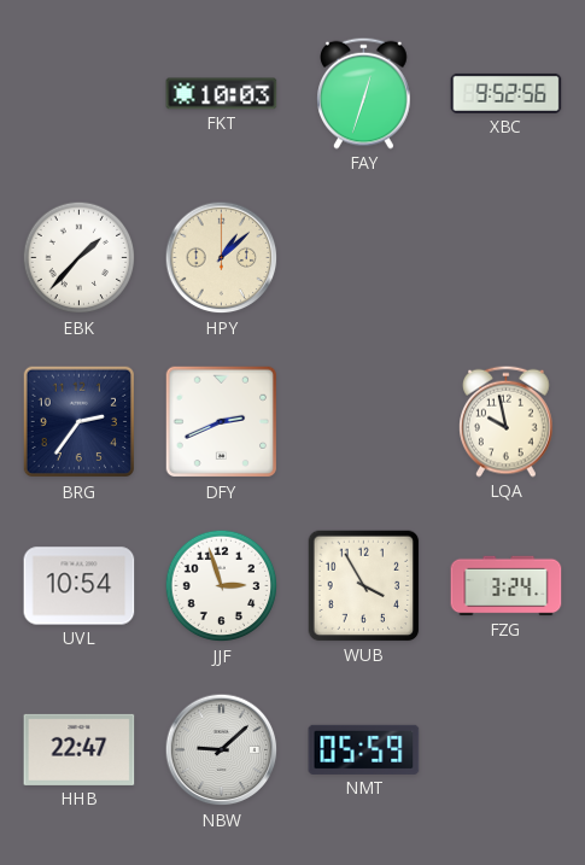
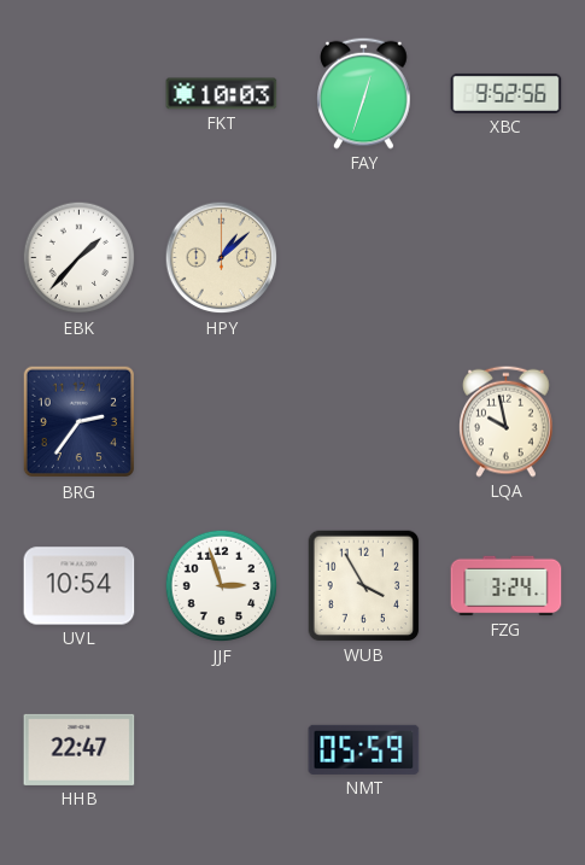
DFY: 2:41 -> none (222, 422)
NBW: 9:08 -> none (222, 750)
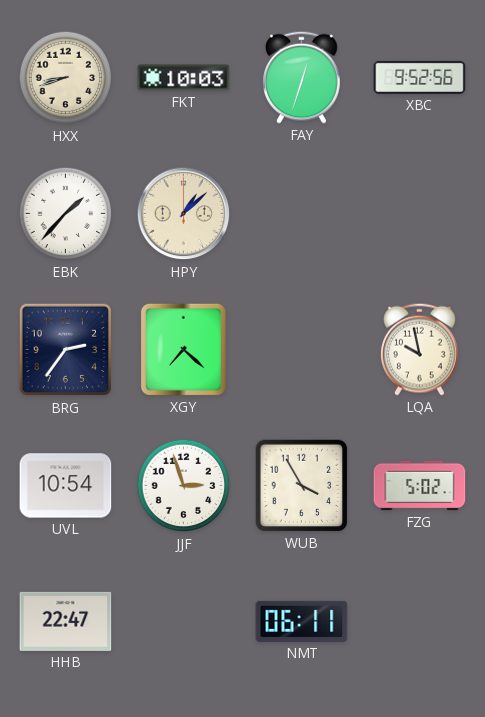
HXX: none -> 8:42 (66, 78)
XGY: none -> 7:22 (183, 349)
FZG: 3:24 -> 5:02 (420, 486)
NMT: 05:59 -> 06:11 (302, 621)
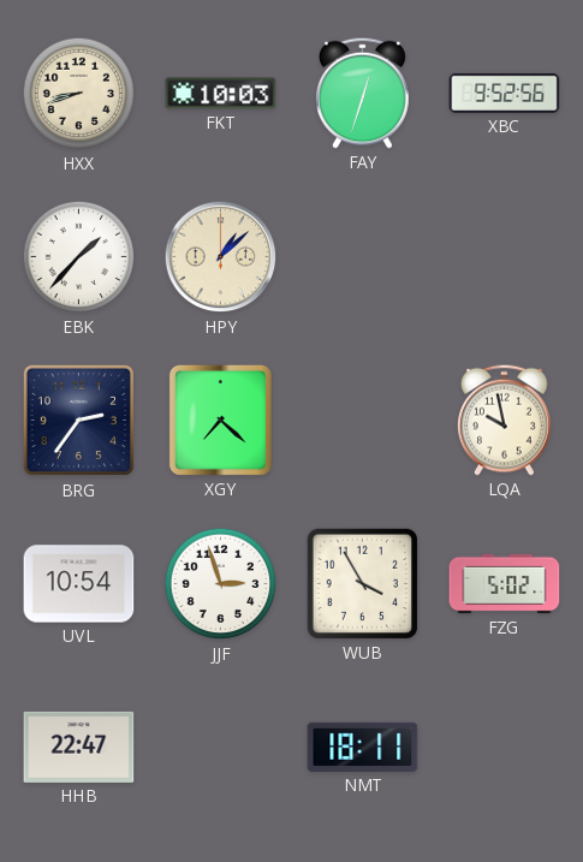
NMT: 06:11 -> 18:11 (363, 747)
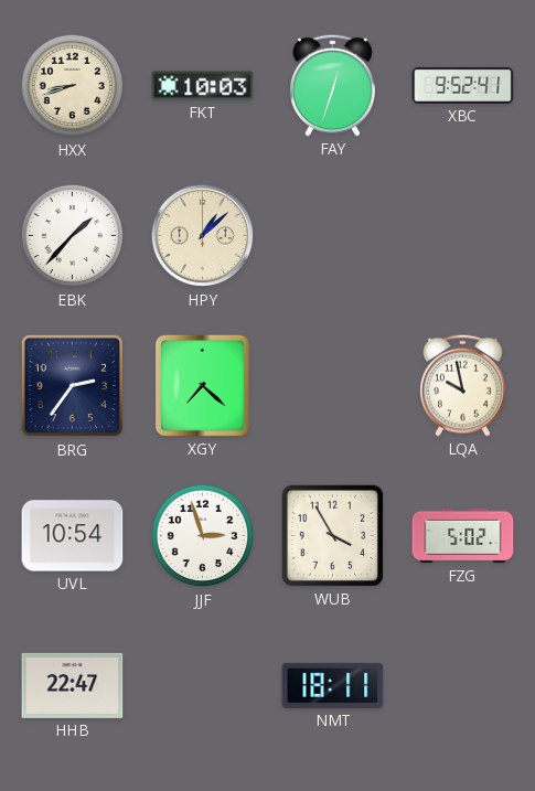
XBC: 9:52:56 -> 9:52:41 (463, 85)
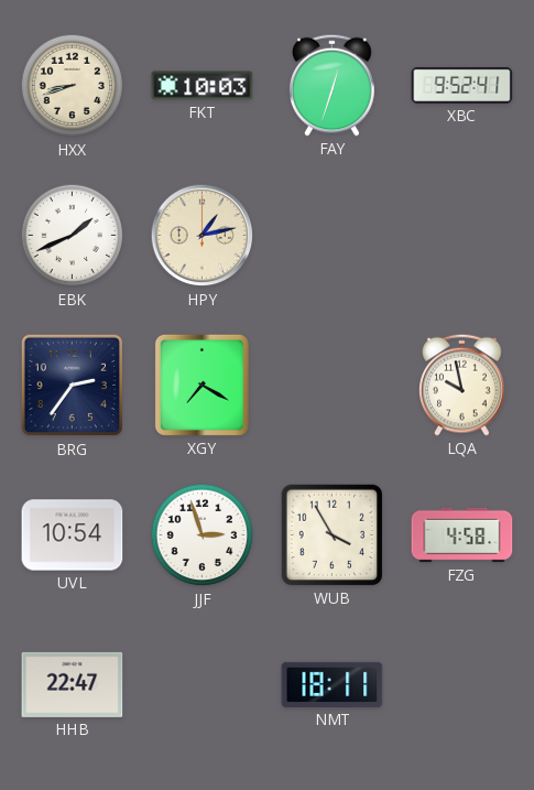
EBK: 1:37 -> 1:41 (73, 236)
HPY: 1:08 -> 1:13 (203, 236)
XGY: 7:22 -> 7:20 (201, 385)
FZG: 5:02 -> 4:58 (462, 535)
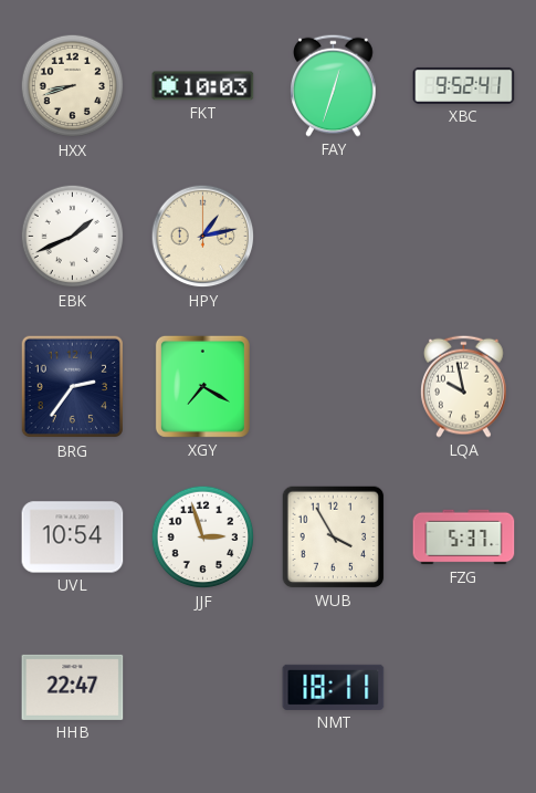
FZG: 4:58 -> 5:37 (464, 538)
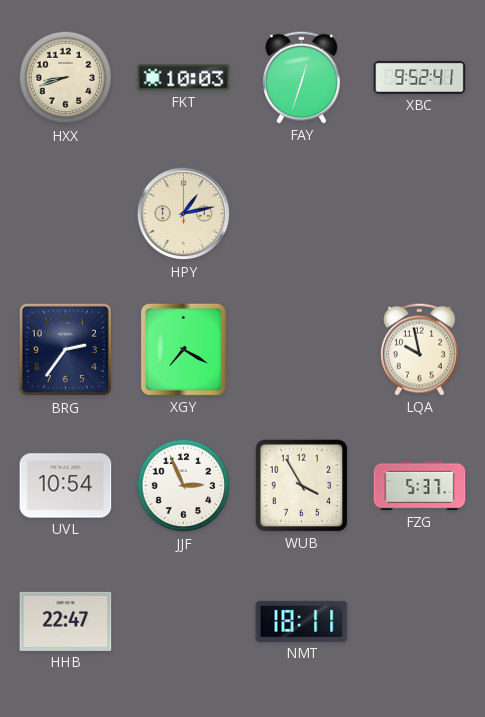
EBK: 1:41 -> none (73, 237)
JJF: 2:57 -> 2:56 (184, 486)
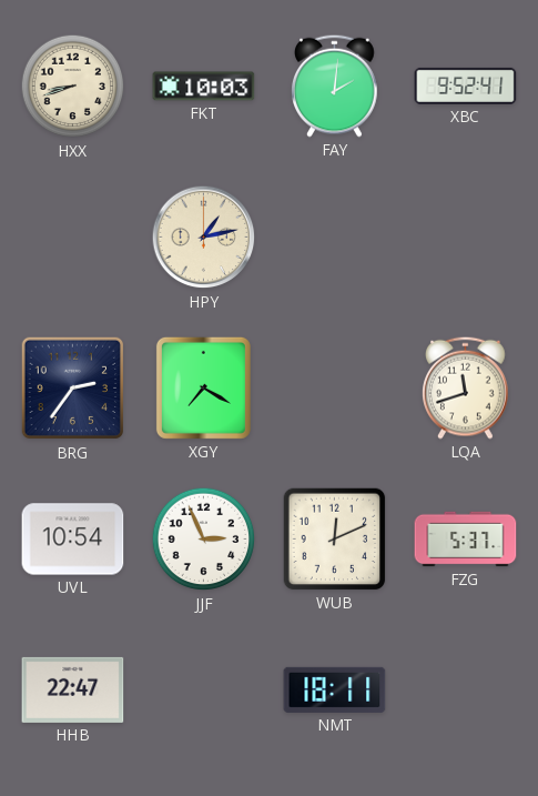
FAY: 12:33 -> 2:01 (335, 85)
LQA: 9:58 -> 11:42 (466, 387)
WUB: 3:55 -> 12:11 (335, 540)
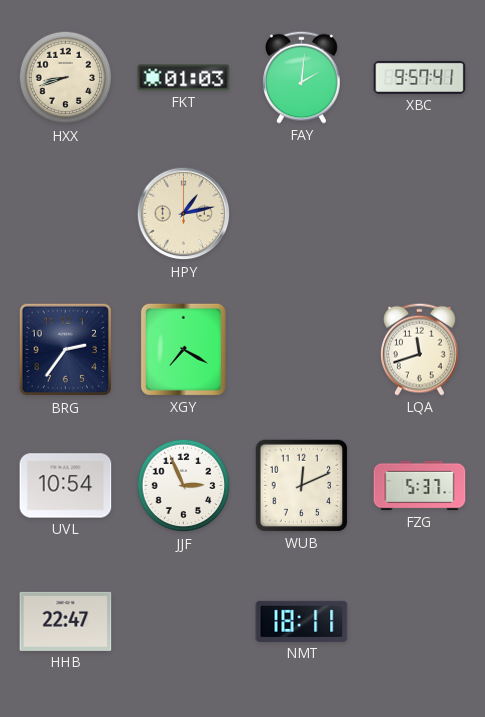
FKT: 10:03 -> 01:03 (184, 78)
XBC: 9:52 -> 9:57 (420, 77)
